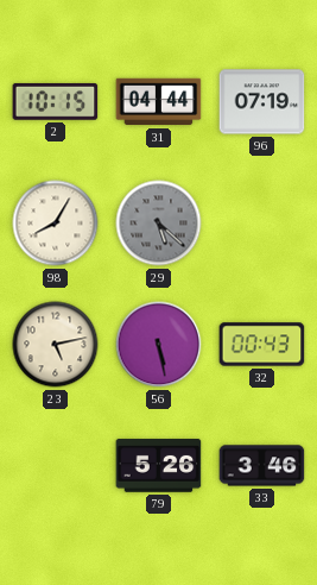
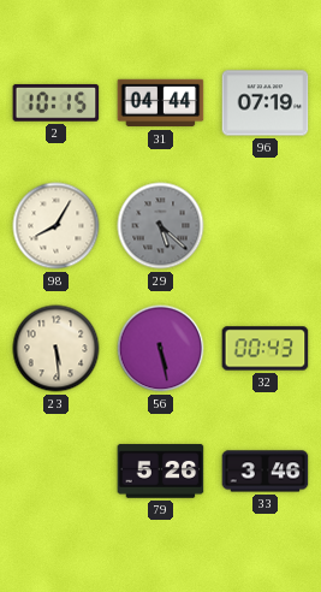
23: 5:13 -> 5:29 (57, 349)
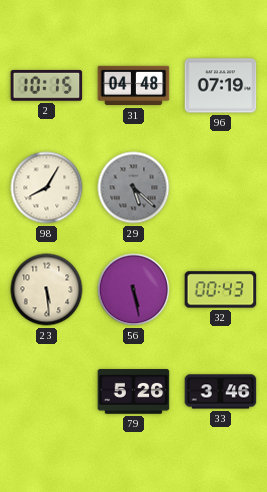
31: 04:44 -> 04:48 (134, 86)
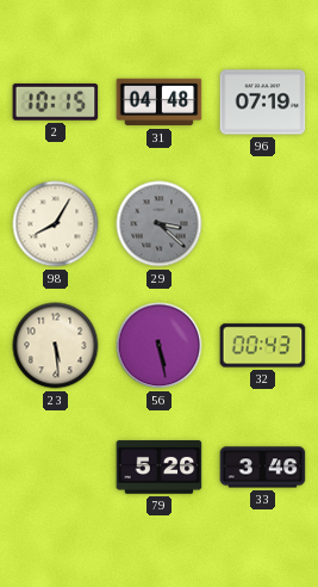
29: 5:22 -> 3:22 (160, 224)
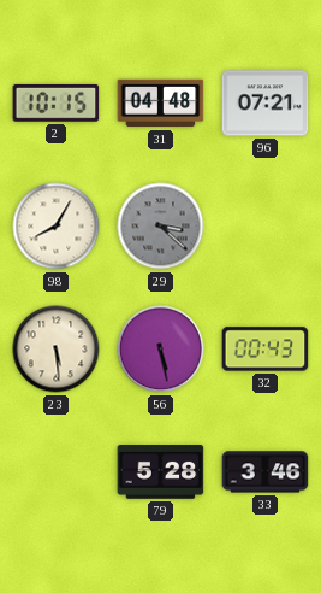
96: 07:19 -> 07:21 (266, 104)
79: 5:26 -> 5:28 (161, 472)
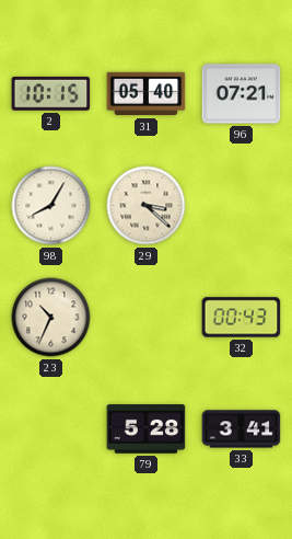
31: 04:48 -> 05:40 (147, 94)
29 dial: grey -> cream (147, 206)
23: 5:29 -> 10:34 (51, 318)
56: 5:28 -> none (161, 350)
33: 3:46 -> 3:41 (242, 429)
